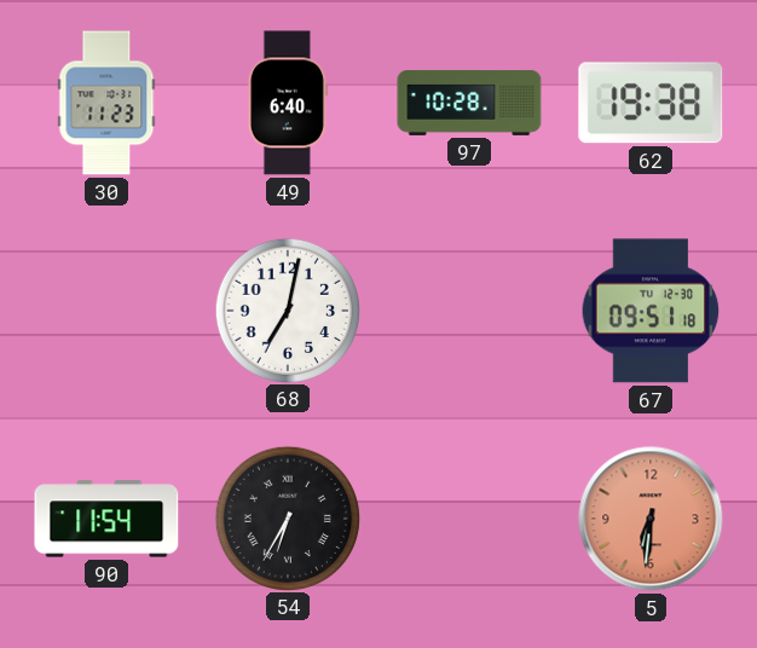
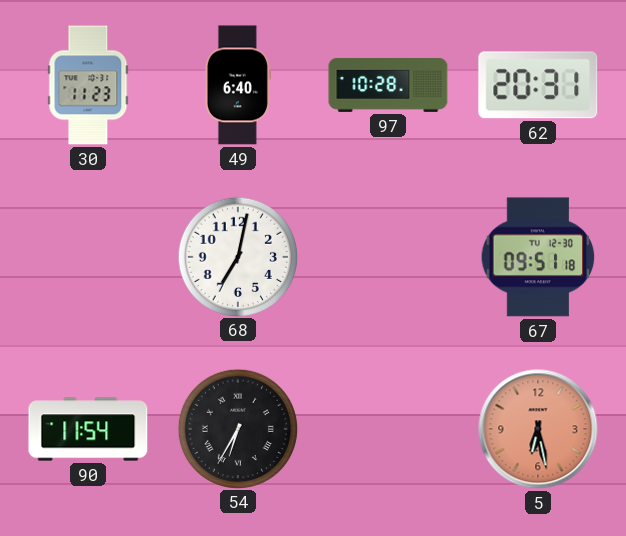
62: 19:38 -> 20:31 (538, 85)
5: 6:31 -> 6:28 (538, 429)
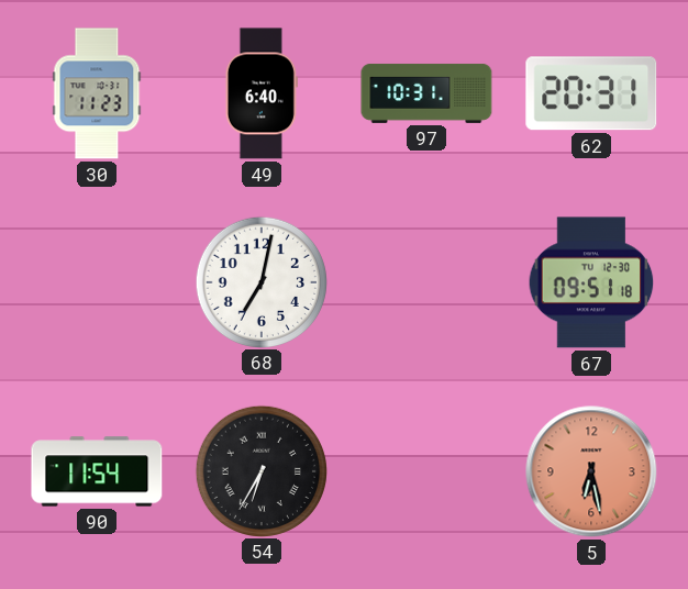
97: 10:28 -> 10:31 (426, 93)
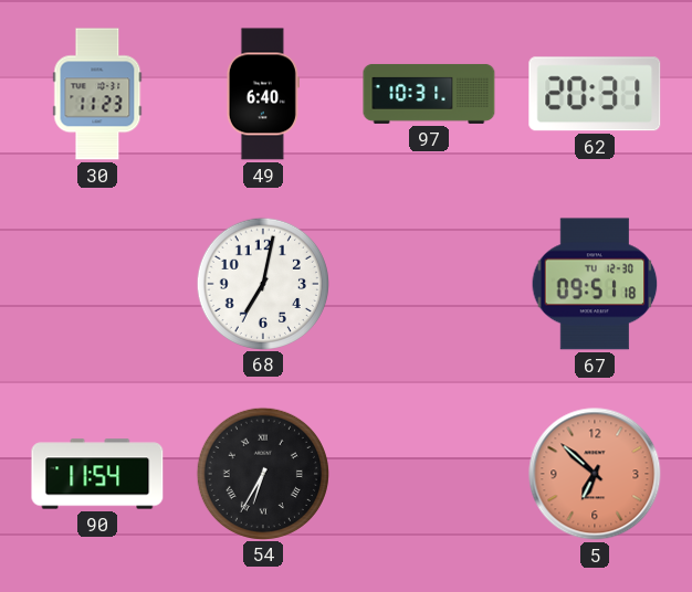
5: 6:28 -> 6:52 (595, 474)
